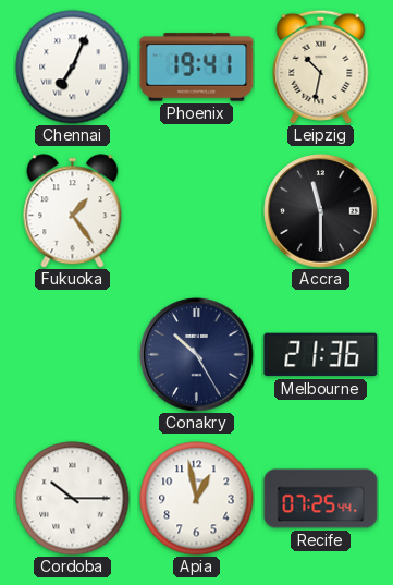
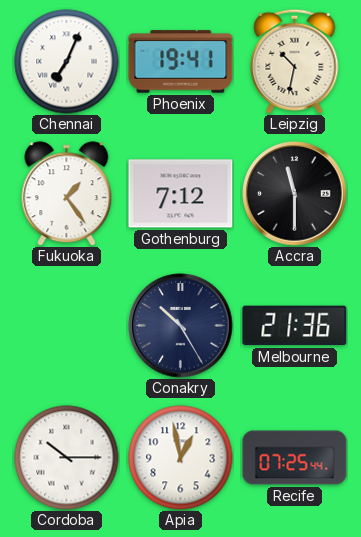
Gothenburg: none -> 7:12 (181, 194)
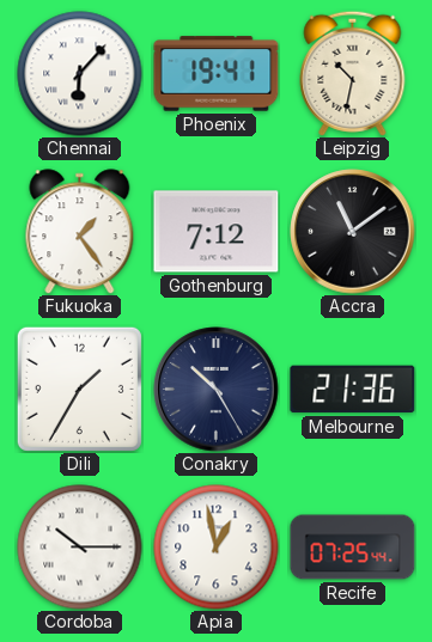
Chennai: 7:04 -> 6:07 (80, 74)
Accra: 11:30 -> 11:09 (353, 232)
Dili: none -> 1:35 (79, 389)
